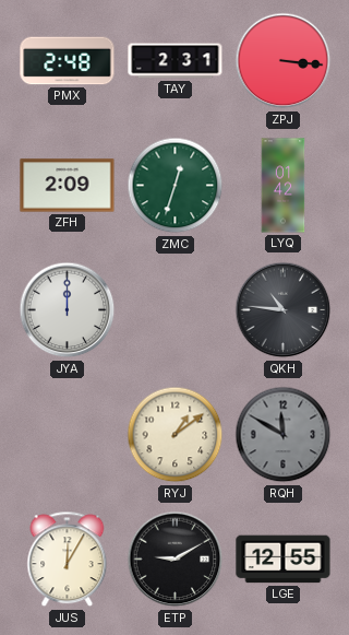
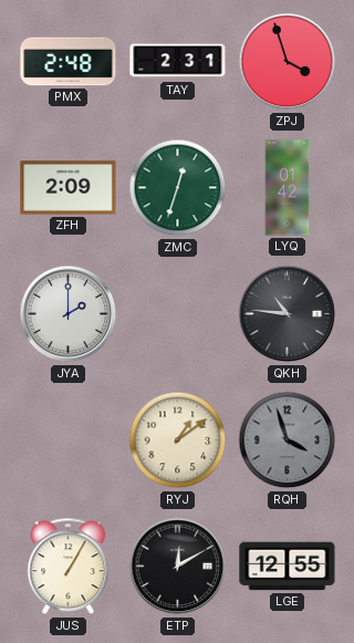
ZPJ: 3:16 -> 3:57 (288, 62)
JYA: 12:00 -> 2:00 (69, 314)
RQH: 11:50 -> 3:57 (288, 440)
JUS: 12:05 -> 1:05 (69, 567)
ETP: 9:10 -> 12:10 (178, 567)
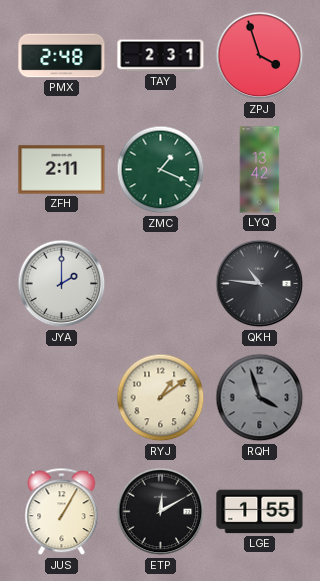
ZFH: 2:09 -> 2:11 (62, 170)
ZMC: 12:33 -> 1:19 (161, 170)
LYQ: 01:42 -> 13:42 (260, 170)
LGE: 12:55 -> 1:55 (260, 512)
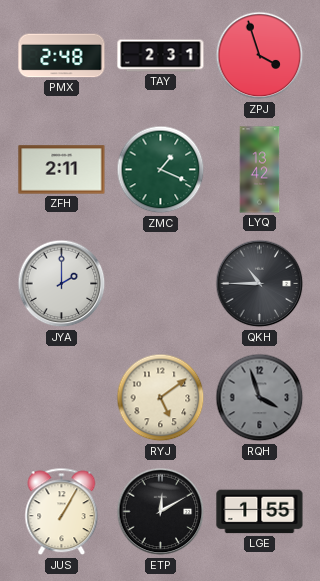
QKH: 10:46 -> 10:45 (260, 284)
RYJ: 1:09 -> 5:09 (161, 398)
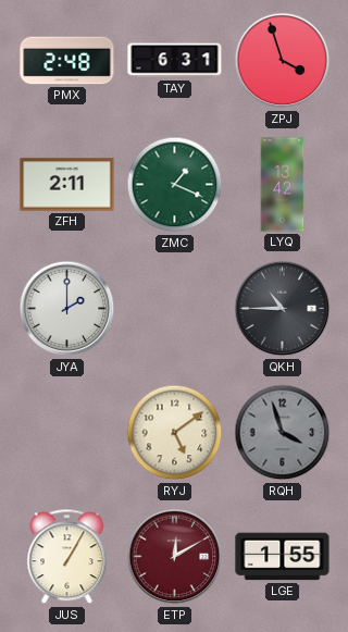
TAY: 2:31 -> 6:31 (175, 61)
ETP dial: black -> burgundy (175, 557)
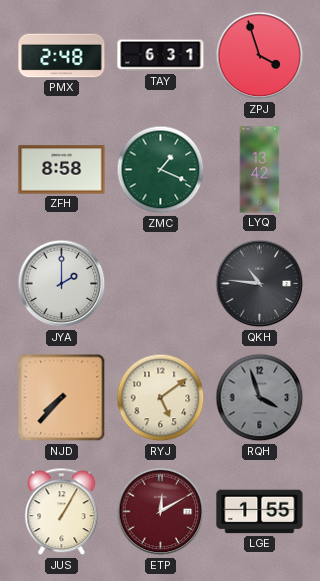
ZFH: 2:11 -> 8:58 (62, 170)
QKH: 10:45 -> 10:46 (260, 284)
NJD: none -> 7:37 (62, 398)
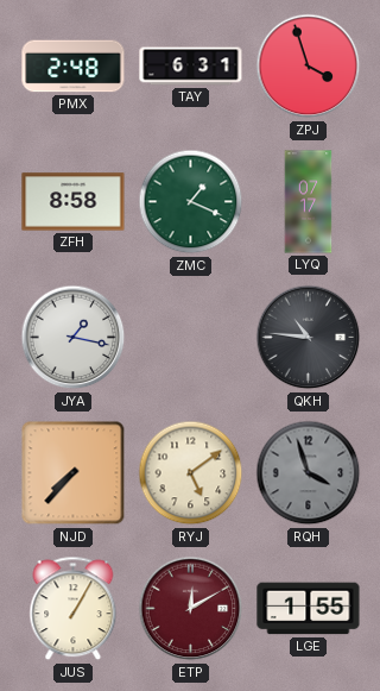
LYQ: 13:42 -> 07:17 (309, 202)
JYA: 2:00 -> 1:17 (74, 338)
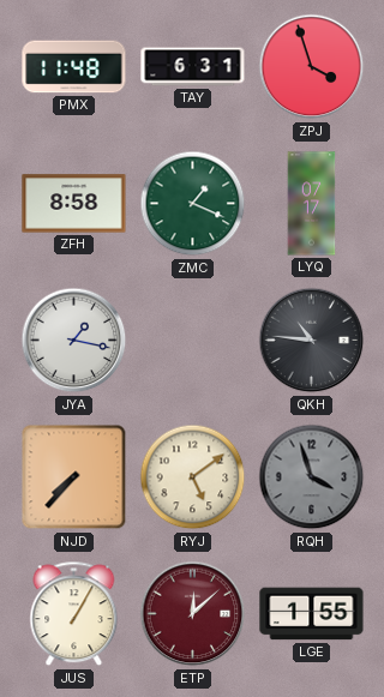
PMX: 2:48 -> 11:48 (74, 67)
ETP: 12:10 -> 12:08 (193, 614)
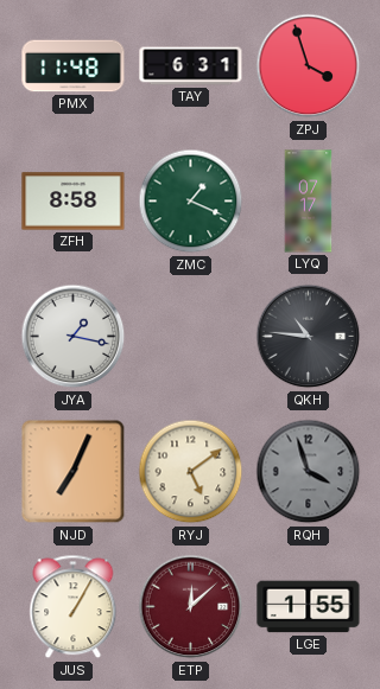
NJD: 7:37 -> 7:04 (74, 472)
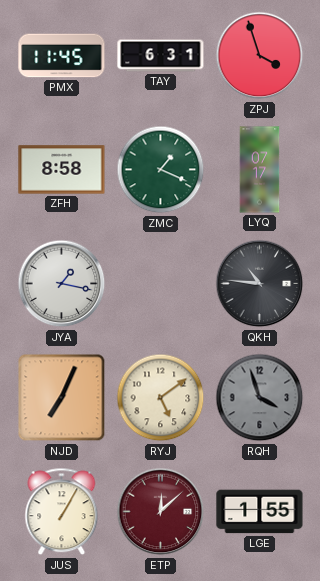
PMX: 11:48 -> 11:45 (62, 56)
